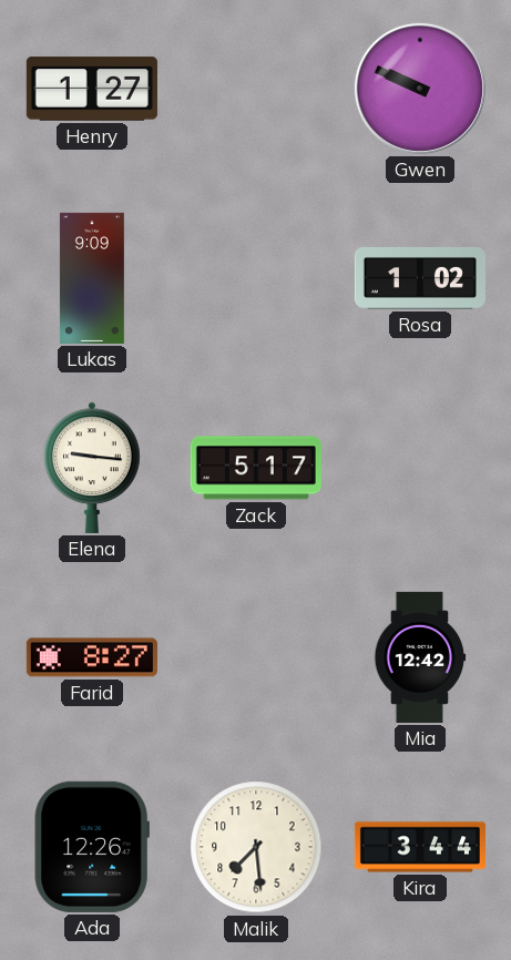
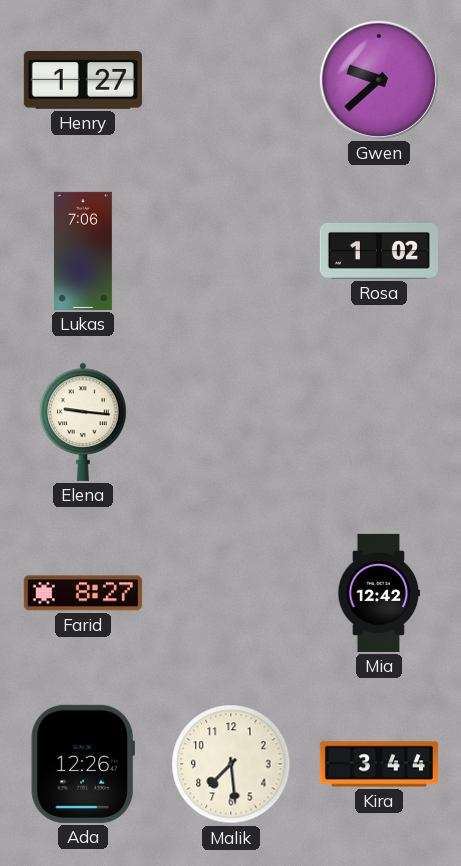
Gwen: 9:49 -> 9:38 (379, 80)
Lukas: 9:09 -> 7:06 (83, 251)
Zack: 5:17 -> none (256, 468)
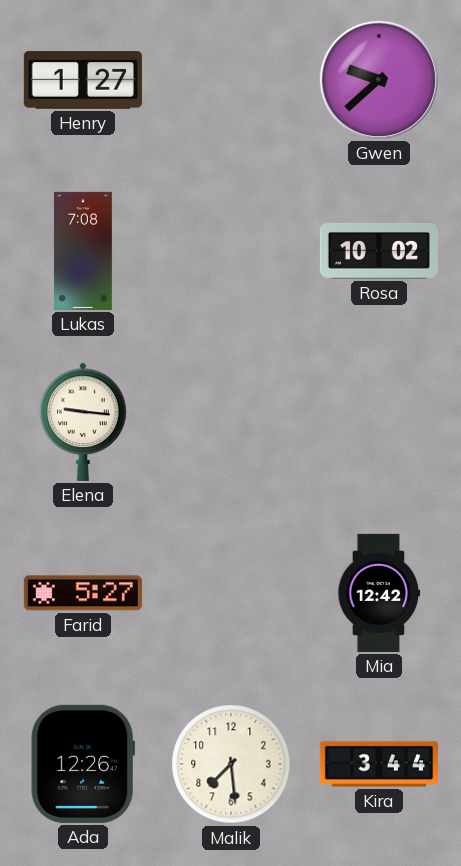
Lukas: 7:06 -> 7:08 (83, 251)
Rosa: 1:02 -> 10:02 (379, 251)
Farid: 8:27 -> 5:27 (83, 593)
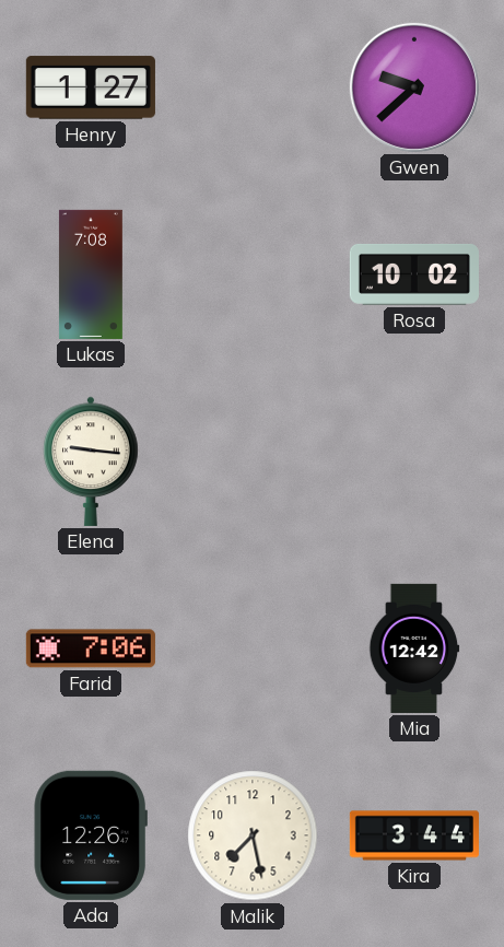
Farid: 5:27 -> 7:06 (91, 648)
Malik: 7:29 -> 7:28 (253, 835)
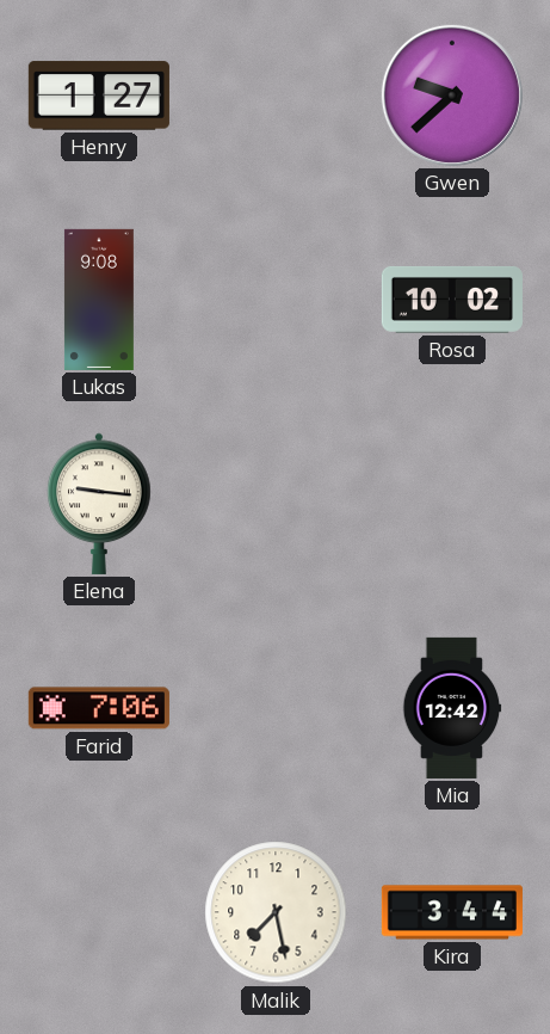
Lukas: 7:08 -> 9:08 (99, 300)
Ada: 12:26 -> none (91, 835)
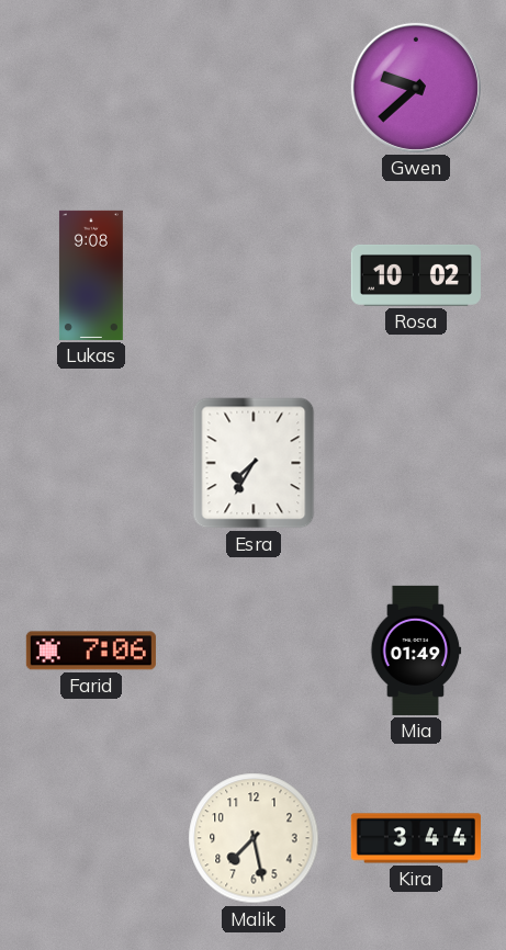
Henry: 1:27 -> none (99, 96)
Elena: 9:16 -> none (99, 504)
Esra: none -> 7:35 (254, 463)
Mia: 12:42 -> 01:49 (416, 651)
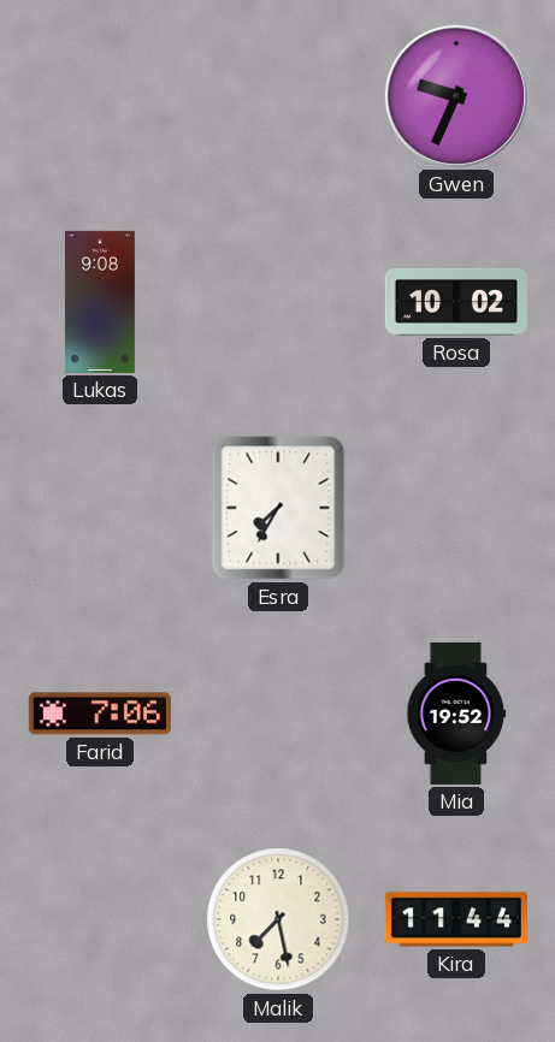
Gwen: 9:38 -> 9:34 (456, 96)
Mia: 01:49 -> 19:52 (456, 714)
Kira: 3:44 -> 11:44 (456, 919)
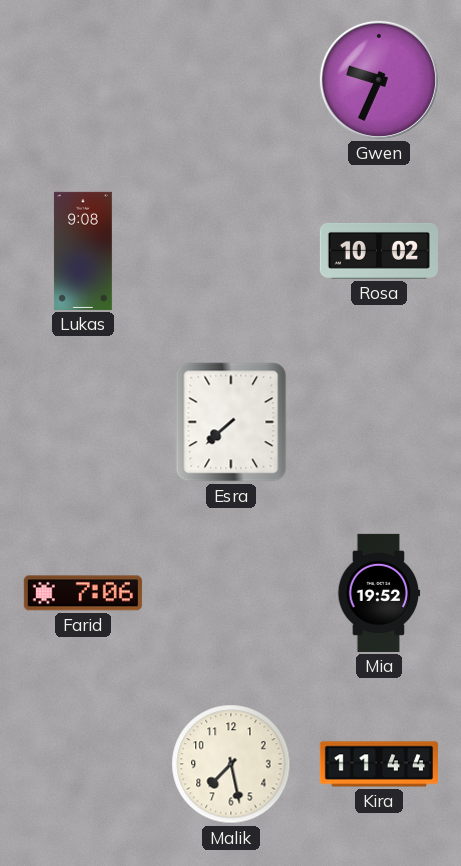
Esra: 7:35 -> 7:38 (231, 422)
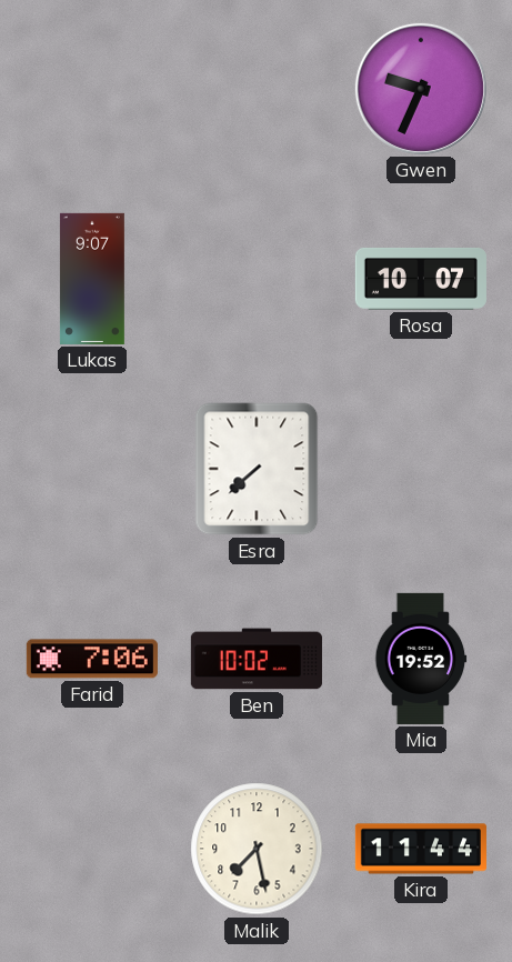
Lukas: 9:08 -> 9:07 (92, 279)
Rosa: 10:02 -> 10:07 (421, 279)
Ben: none -> 10:02 (257, 659)
